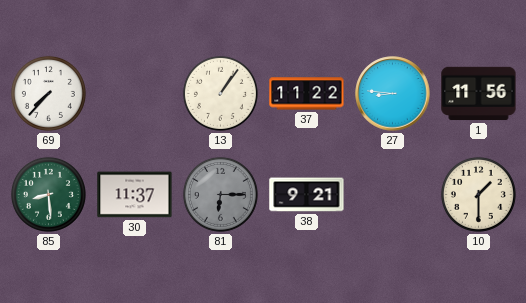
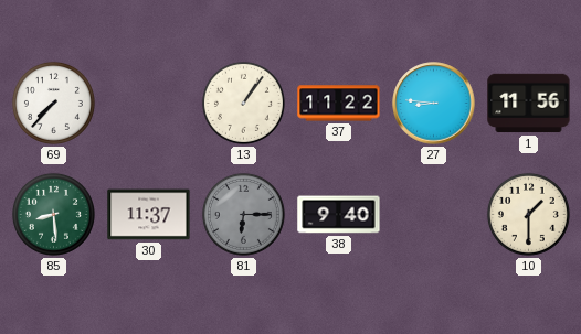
38: 9:21 -> 9:40 (339, 215)
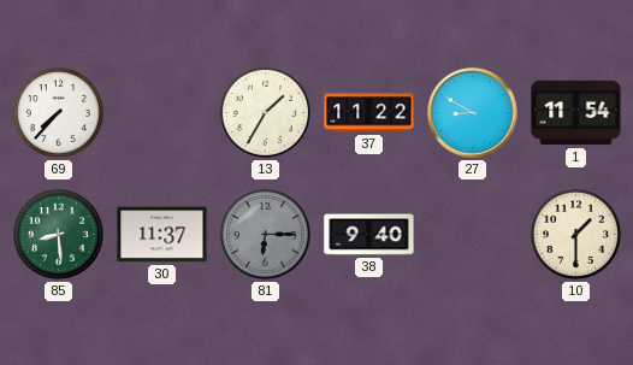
13: 1:06 -> 1:35 (265, 112)
27: 8:46 -> 8:50 (473, 113)
1: 11:56 -> 11:54 (576, 113)
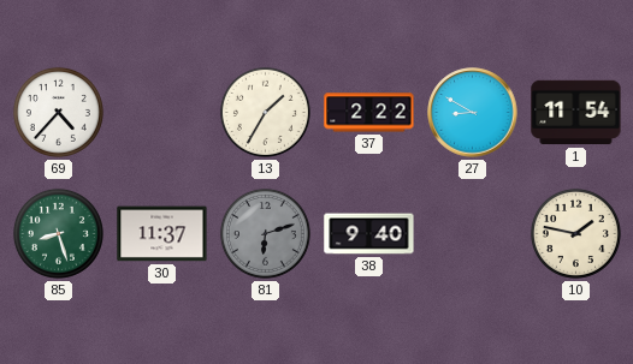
69: 7:37 -> 4:37 (58, 112)
37: 11:22 -> 2:22 (369, 113)
85: 8:29 -> 8:27 (58, 233)
81: 6:15 -> 6:12 (265, 233)
10: 1:30 -> 1:47 (575, 233)
